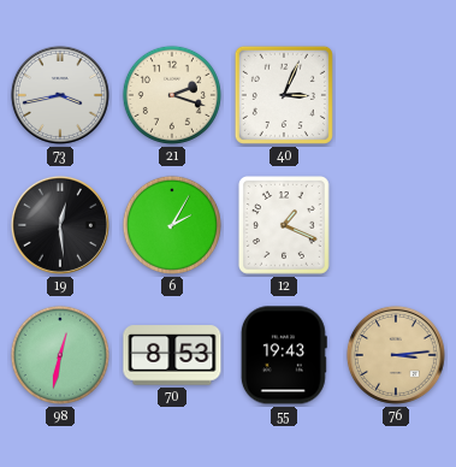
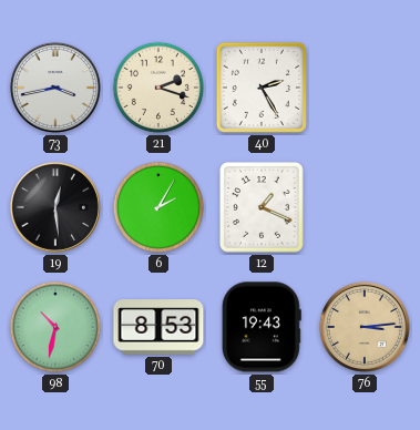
40: 3:04 -> 2:25 (262, 88)
98: 12:32 -> 10:32 (55, 327)
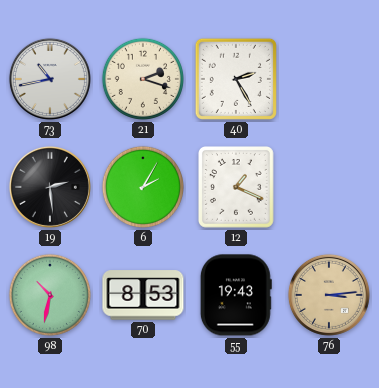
73: 3:43 -> 10:43 (50, 79)
19: 12:29 -> 2:29 (50, 187)
